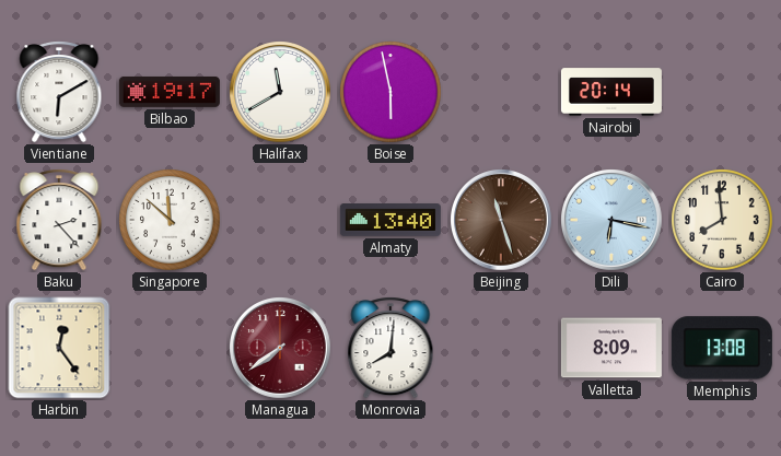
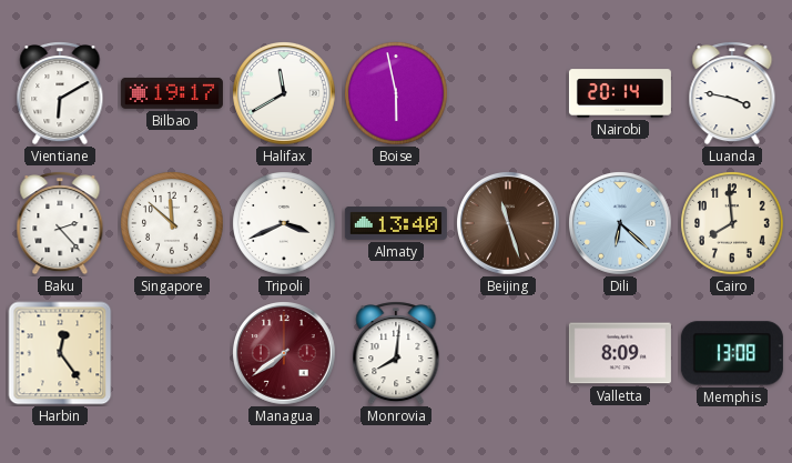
Luanda: none -> 3:47 (732, 93)
Tripoli: none -> 3:41 (284, 223)
Dili: 6:17 -> 6:22 (621, 224)
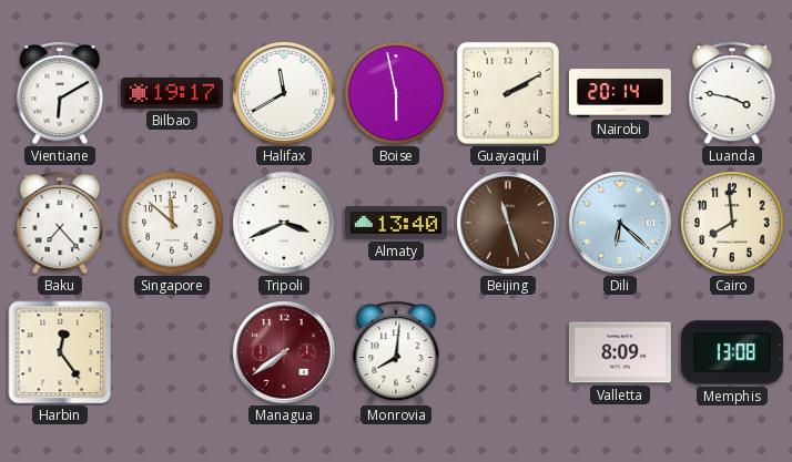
Guayaquil: none -> 2:10 (508, 93)
Baku: 2:23 -> 7:23 (60, 223)
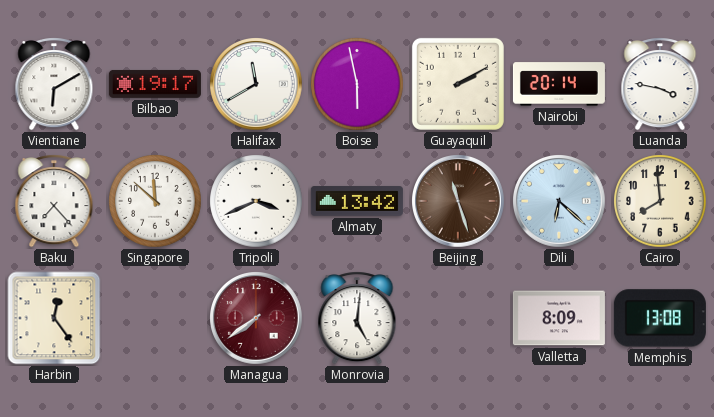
Almaty: 13:40 -> 13:42 (357, 201)
Monrovia: 8:01 -> 5:01 (357, 318)
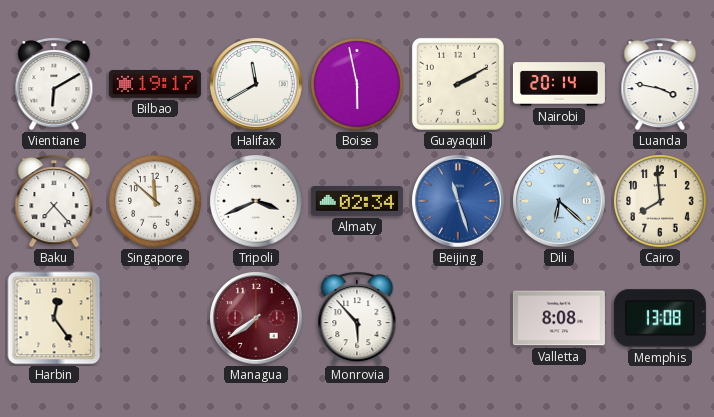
Almaty: 13:42 -> 02:34 (357, 201)
Beijing dial: brown -> blue (459, 202)
Monrovia: 5:01 -> 5:53 (357, 318)
Valletta: 8:09 -> 8:08 (559, 318)
